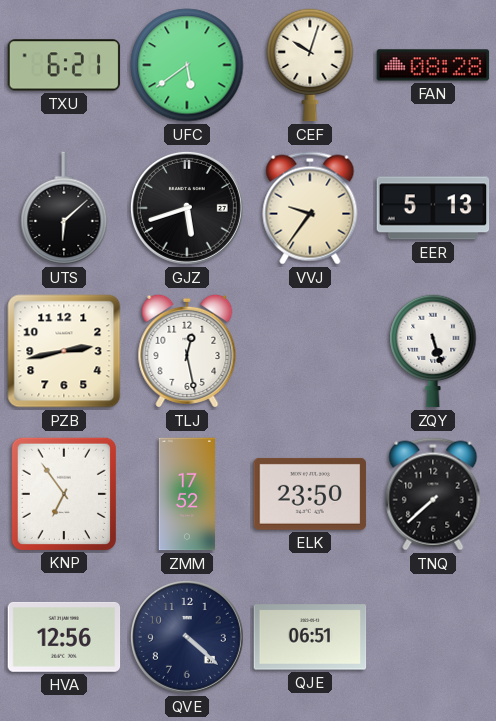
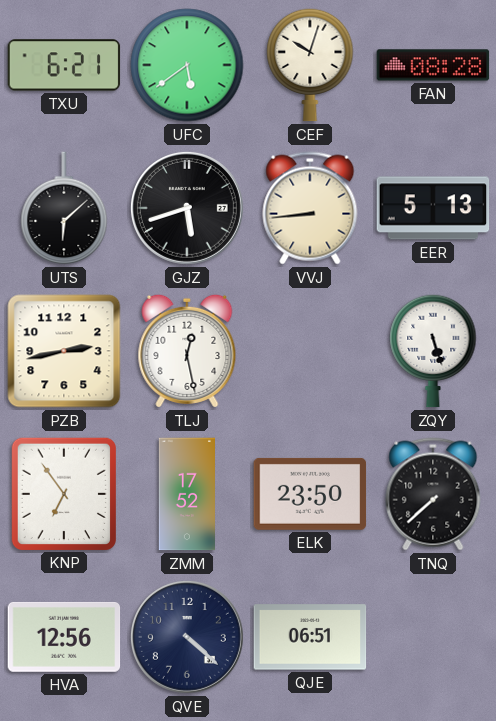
VVJ: 9:36 -> 8:44 (310, 208)
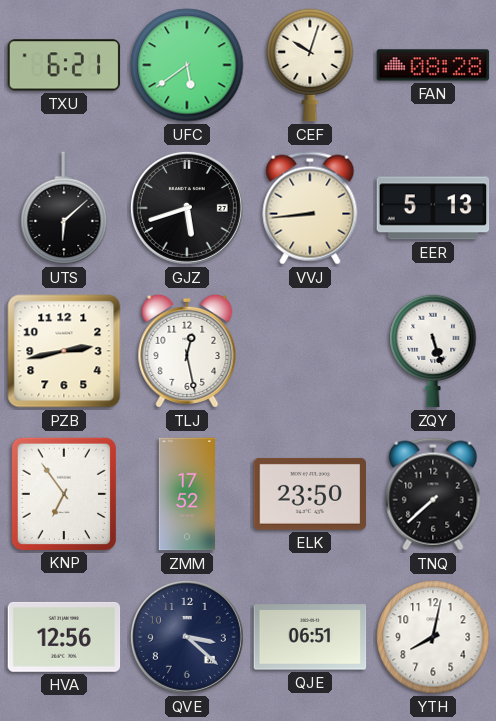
QVE: 4:22 -> 3:22 (187, 637)
YTH: none -> 8:02 (433, 637)
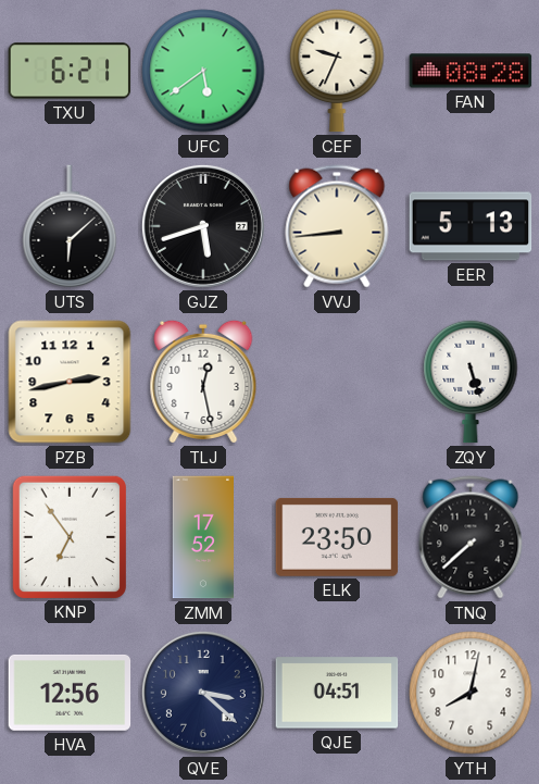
CEF: 10:03 -> 9:34 (337, 71)
QJE: 06:51 -> 04:51 (337, 693)
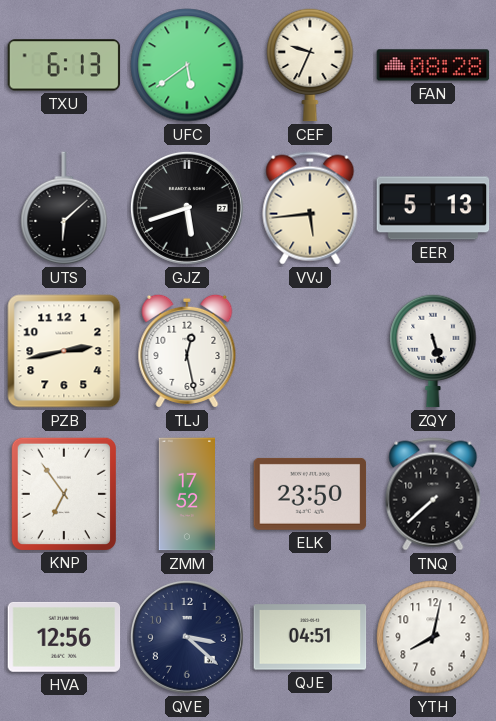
TXU: 6:21 -> 6:13 (64, 65)
VVJ: 8:44 -> 5:44 (310, 208)
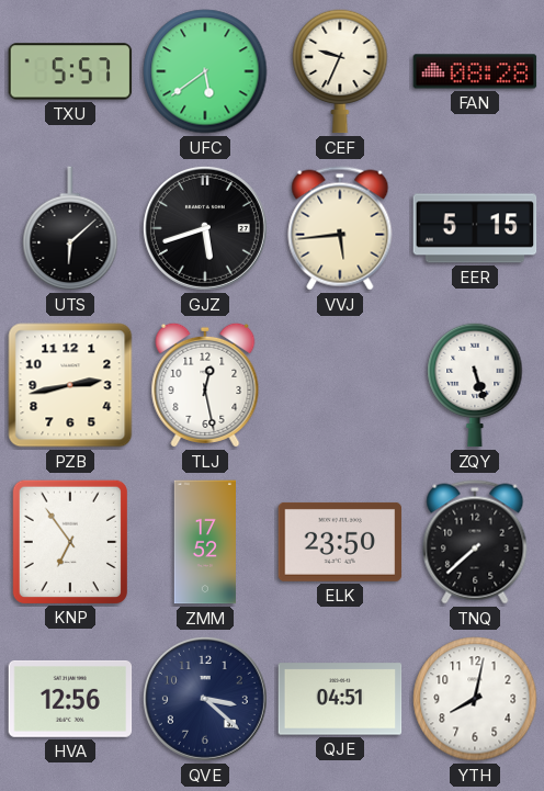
TXU: 6:13 -> 5:57 (70, 71)
EER: 5:13 -> 5:15 (475, 228)
